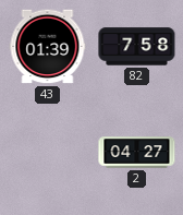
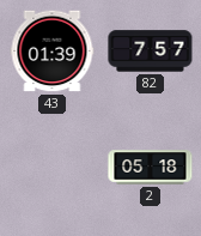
82: 7:58 -> 7:57 (151, 52)
2: 04:27 -> 05:18 (151, 168)
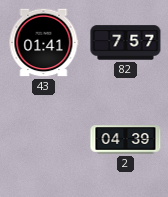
43: 01:39 -> 01:41 (44, 43)
2: 05:18 -> 04:39 (126, 140)
